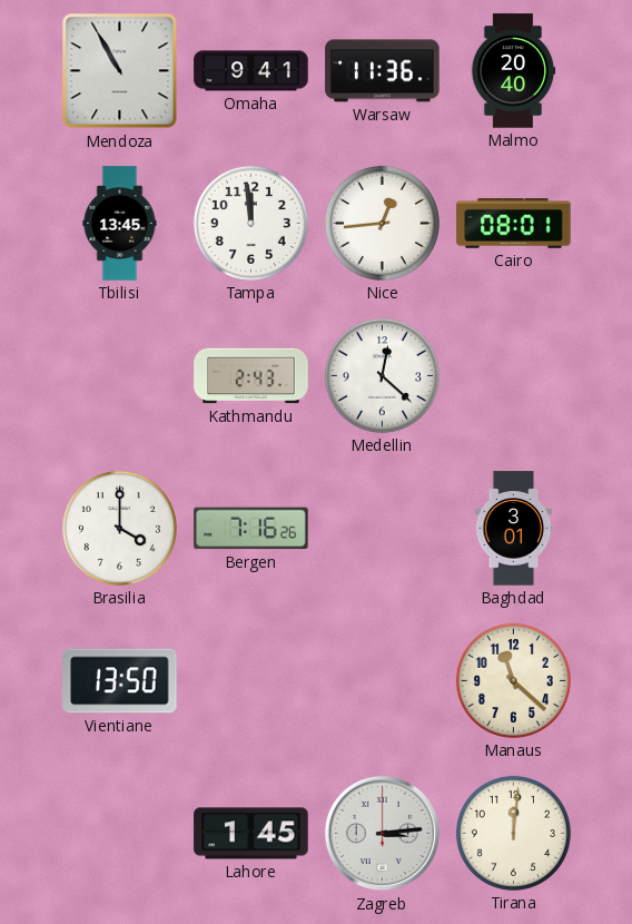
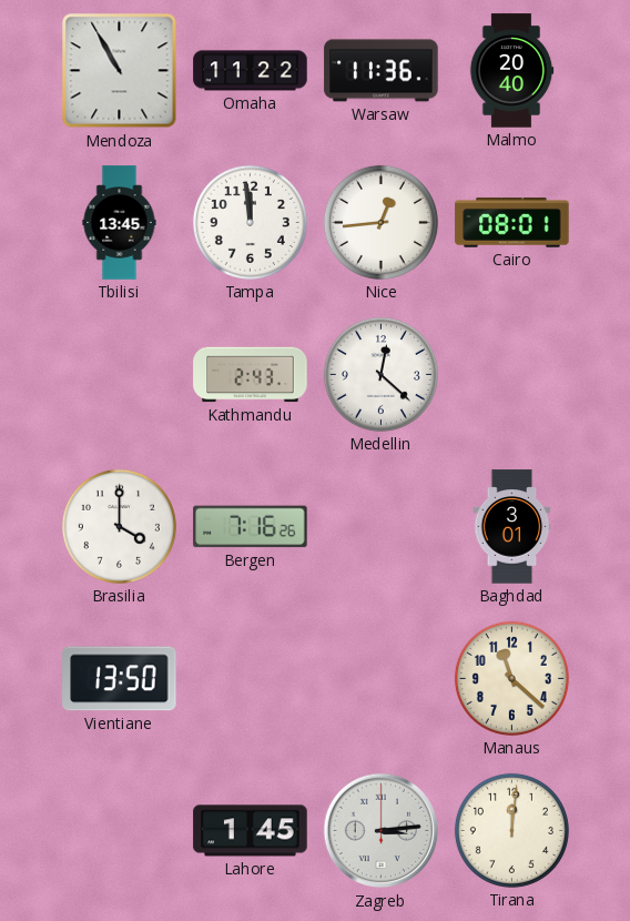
Omaha: 9:41 -> 11:22 (251, 71)
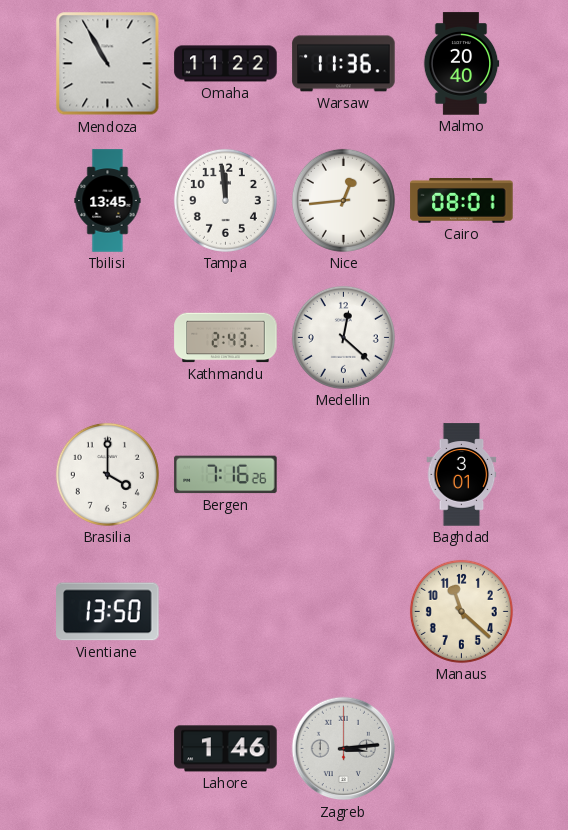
Lahore: 1:45 -> 1:46 (226, 749)
Tirana: 12:01 -> none (511, 830)
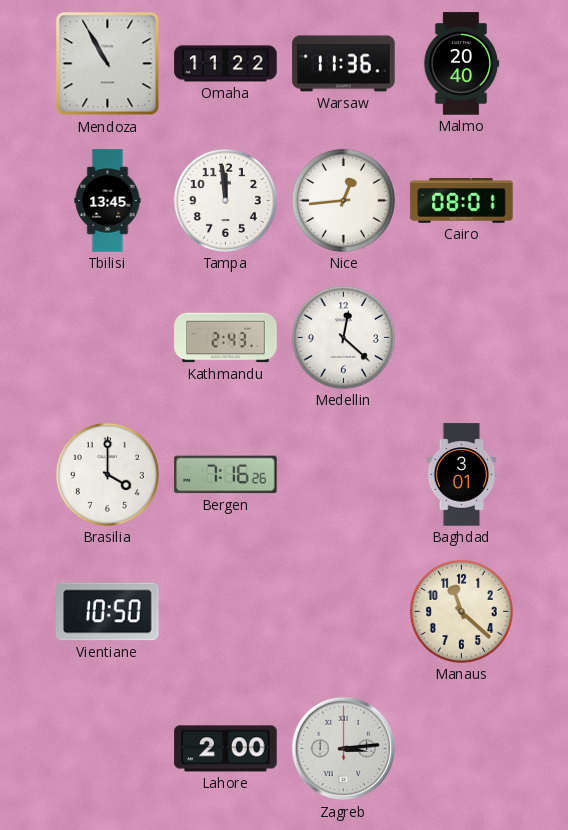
Vientiane: 13:50 -> 10:50 (108, 612)
Lahore: 1:46 -> 2:00 (226, 749)
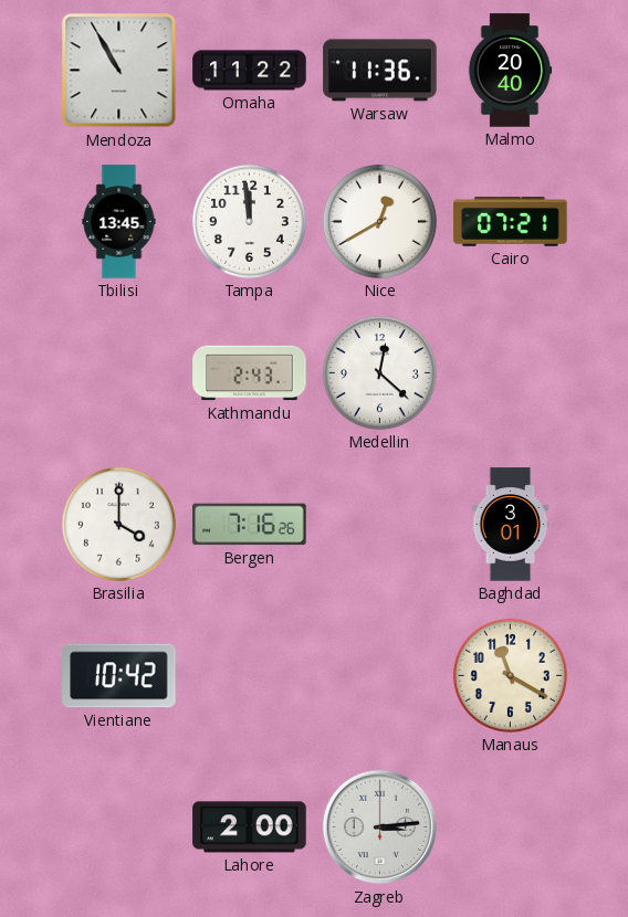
Nice: 12:44 -> 12:40 (379, 221)
Cairo: 08:01 -> 07:21 (511, 222)
Vientiane: 10:50 -> 10:42 (119, 676)
Manaus: 11:22 -> 11:20 (510, 675)
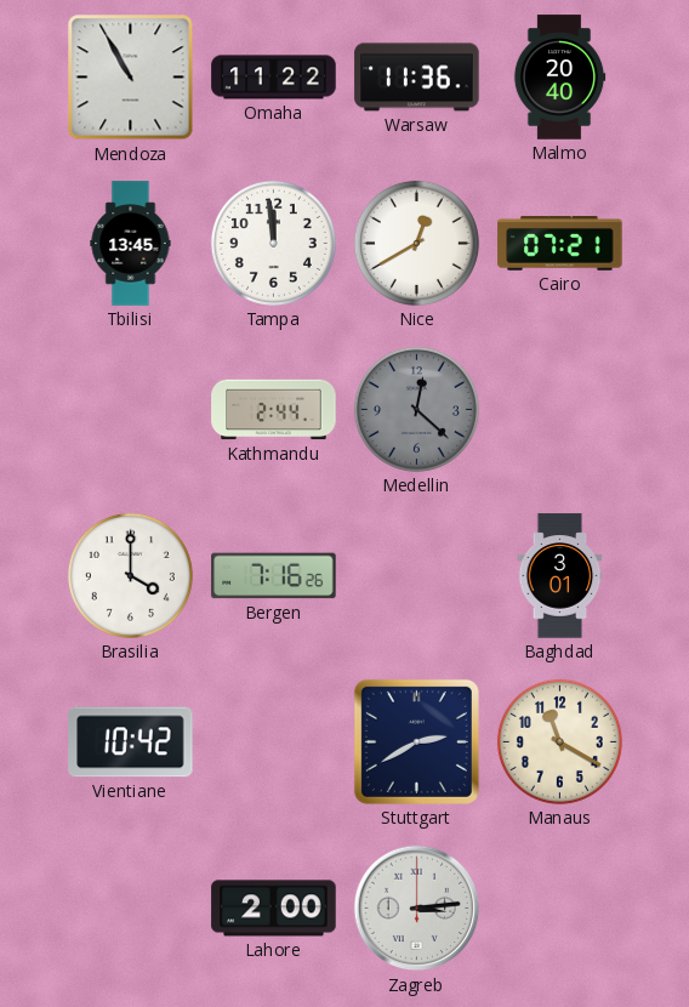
Kathmandu: 2:43 -> 2:44 (274, 410)
Medellin dial: white -> grey (416, 409)
Stuttgart: none -> 2:40 (416, 741)
